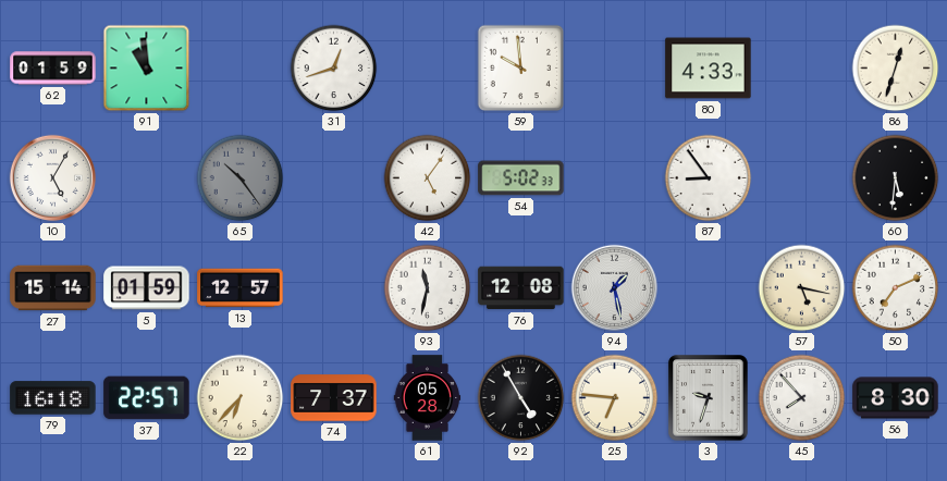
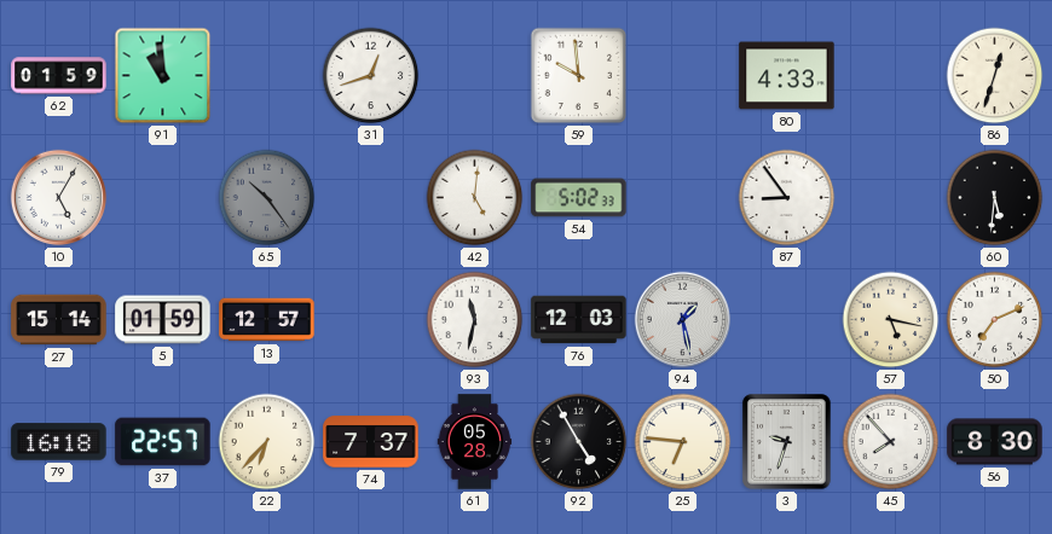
42: 5:06 -> 5:01 (475, 198)
76: 12:08 -> 12:03 (579, 320)
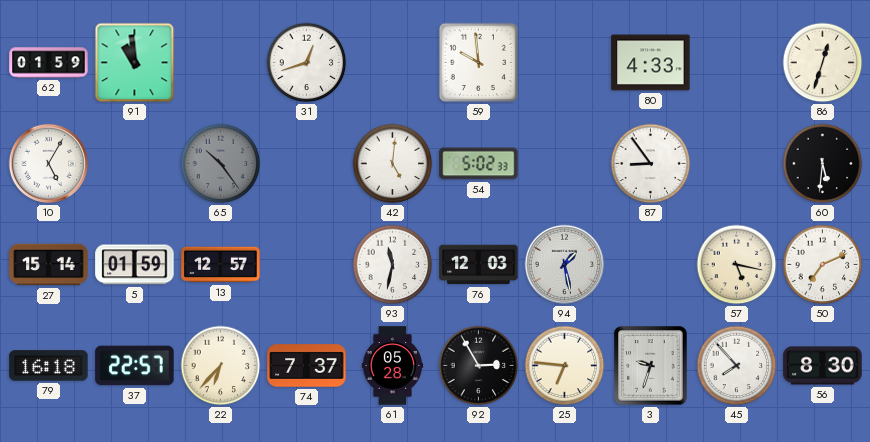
92: 4:55 -> 2:55 (479, 366)
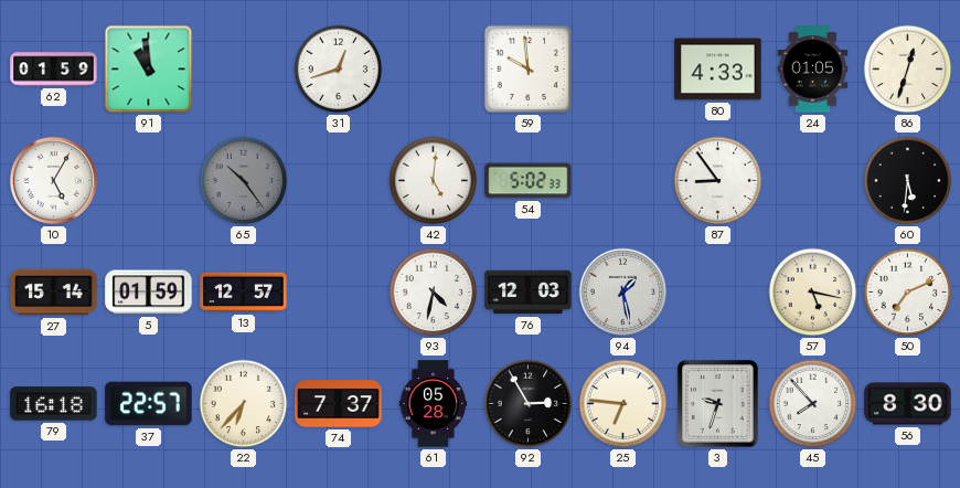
24: none -> 01:05 (813, 70)
93: 11:32 -> 4:32 (434, 293)
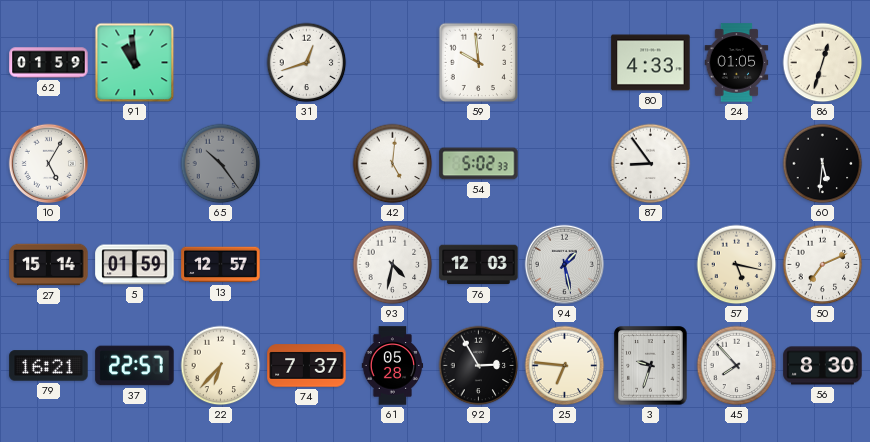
79: 16:18 -> 16:21 (49, 366)
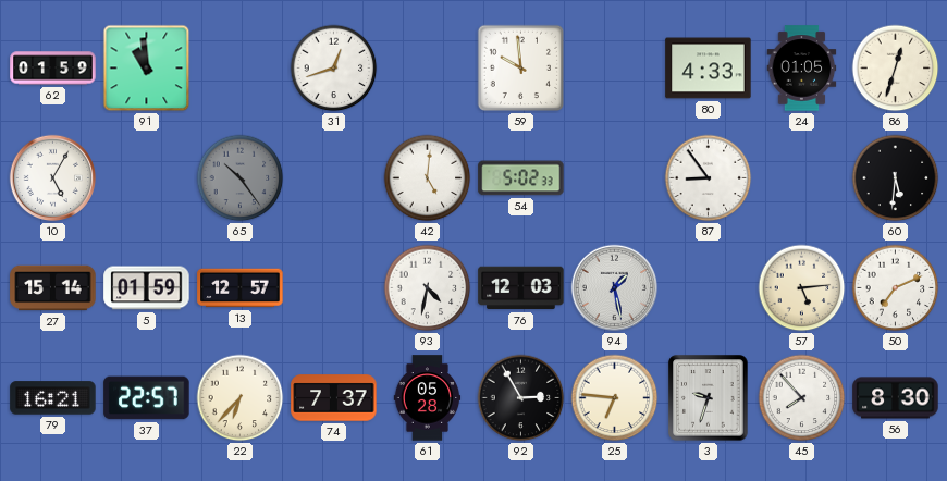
57: 5:17 -> 5:14 (802, 288)
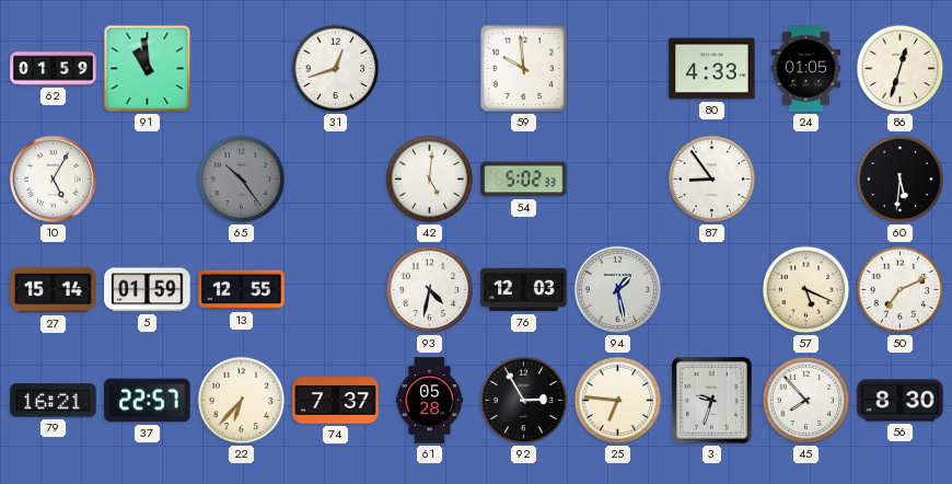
13: 12:57 -> 12:55 (242, 290)
57: 5:14 -> 5:19 (806, 290)
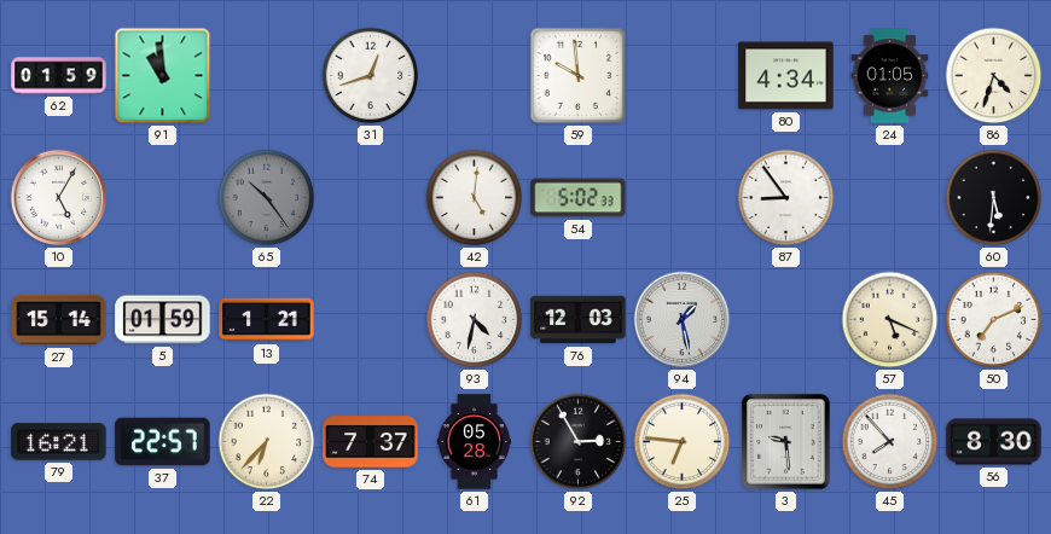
80: 4:33 -> 4:34 (786, 76)
86: 12:33 -> 4:33 (994, 76)
13: 12:55 -> 1:21 (267, 320)
3: 9:33 -> 9:29 (786, 442)
